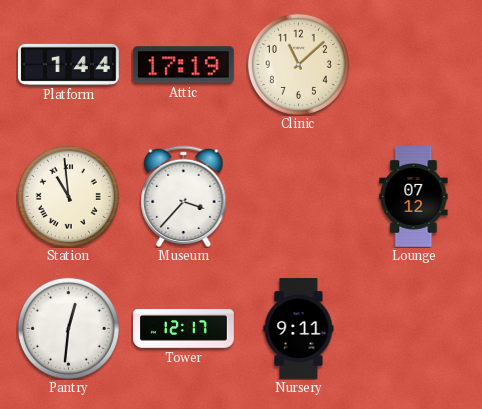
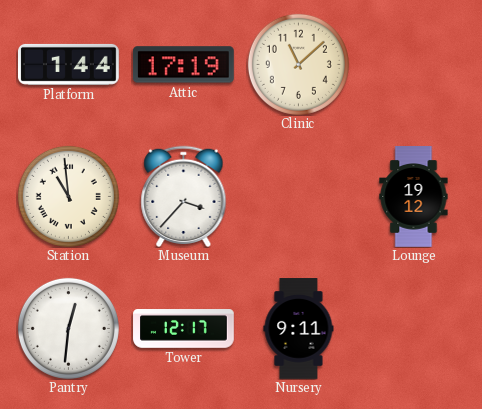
Lounge: 07:12 -> 19:12 (414, 197)
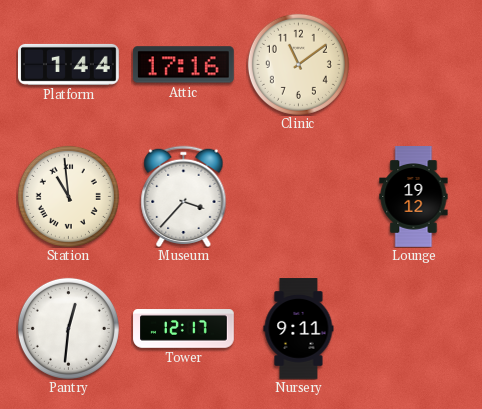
Attic: 17:19 -> 17:16 (183, 65)
Clinic: 11:08 -> 11:09 (298, 64)
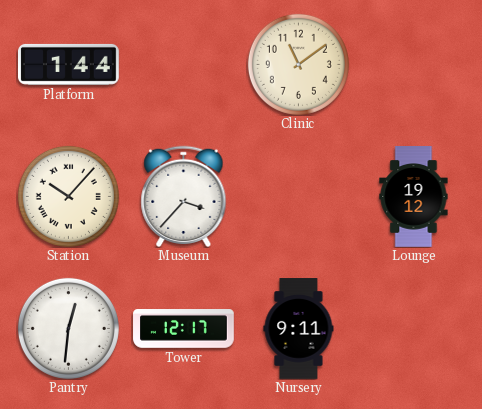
Attic: 17:16 -> none (183, 65)
Station: 10:59 -> 10:07 (68, 196)
